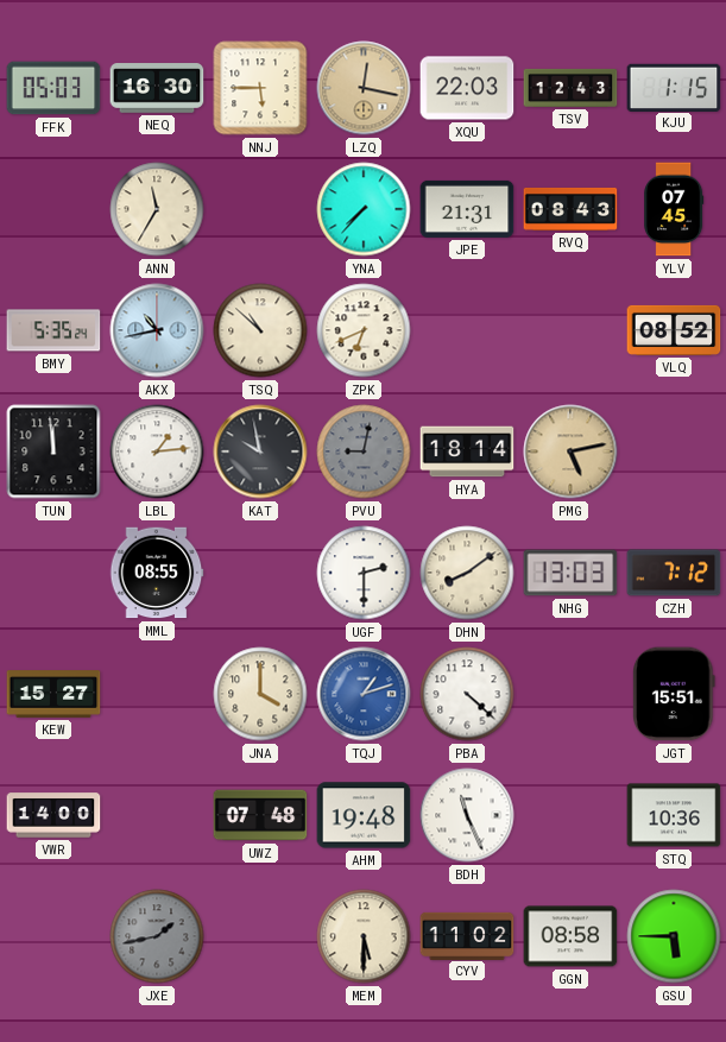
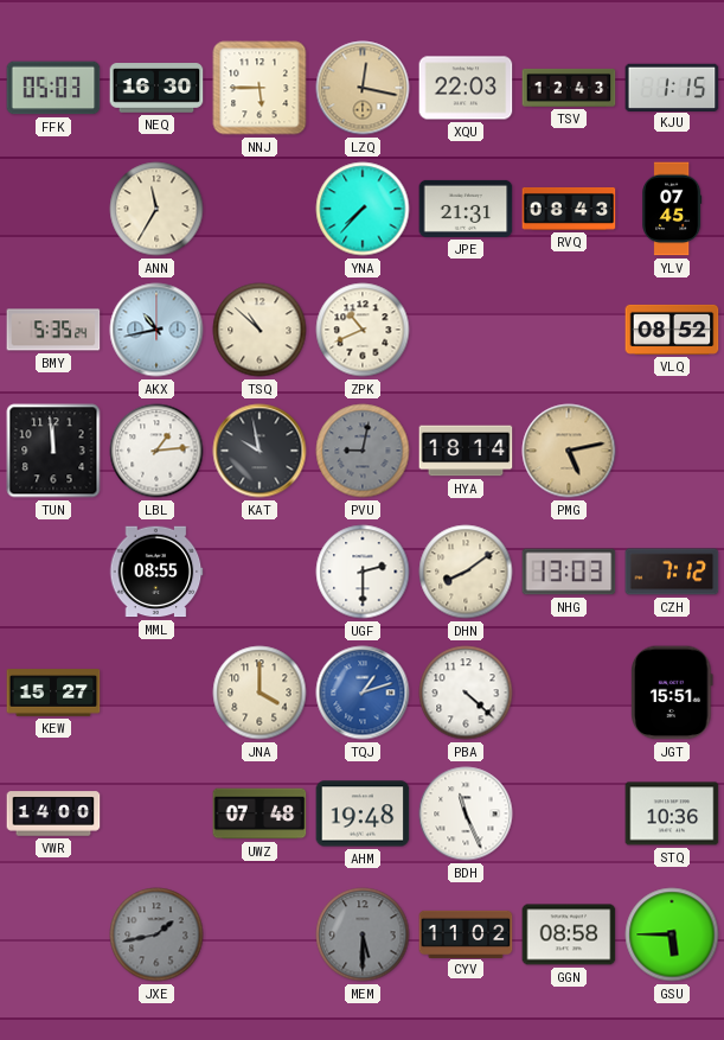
ZPK: 6:41 -> 10:41 (363, 330)
MEM dial: cream -> grey (363, 934)
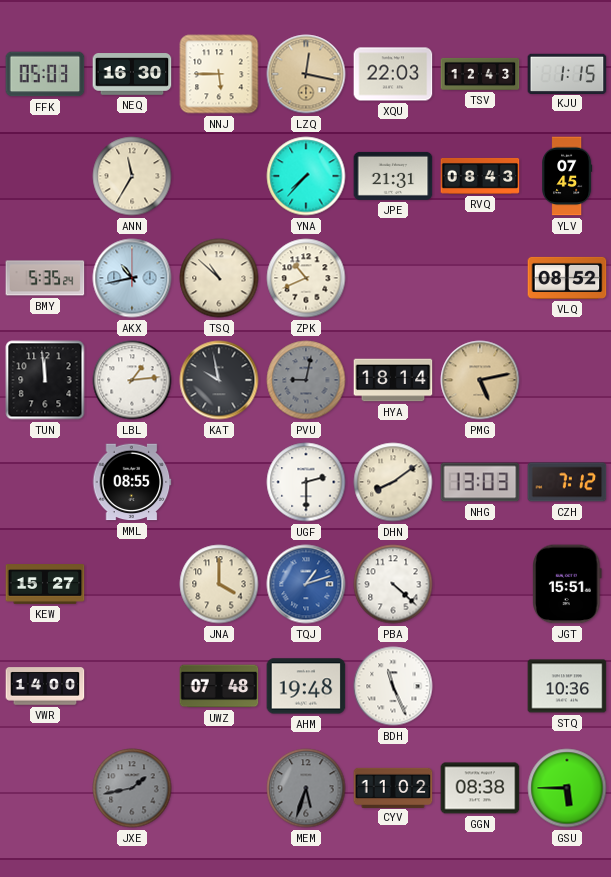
MEM: 5:30 -> 5:33 (306, 788)
GGN: 08:58 -> 08:38 (480, 788)
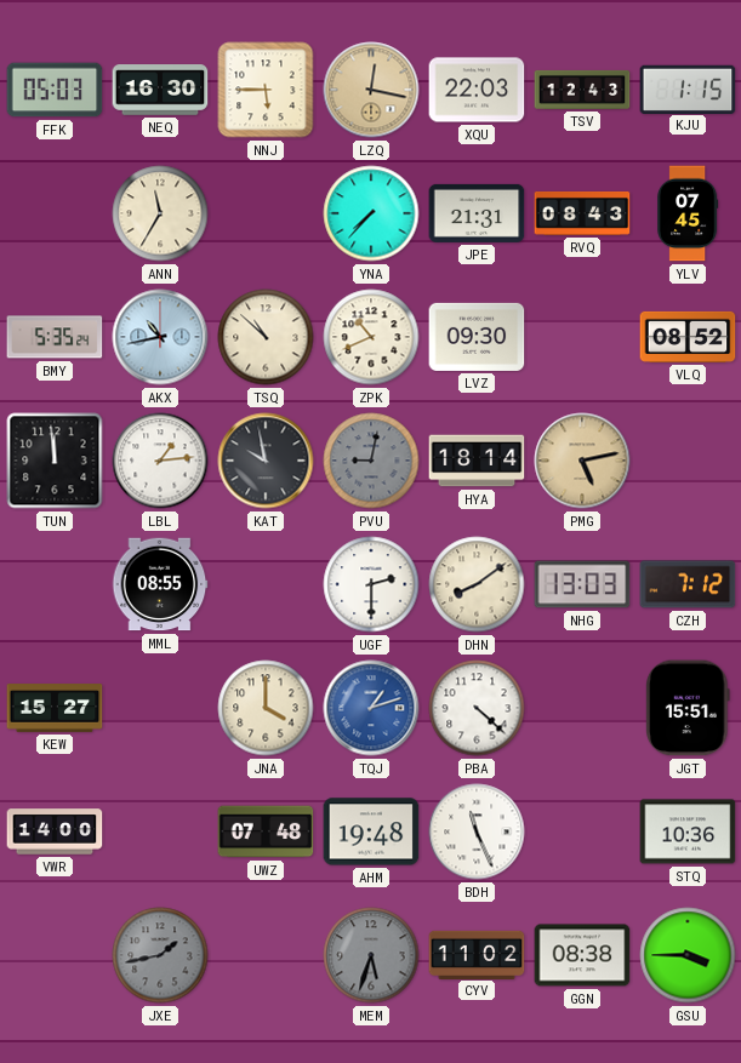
LVZ: none -> 09:30 (477, 337)
GSU: 5:45 -> 3:45 (688, 955)
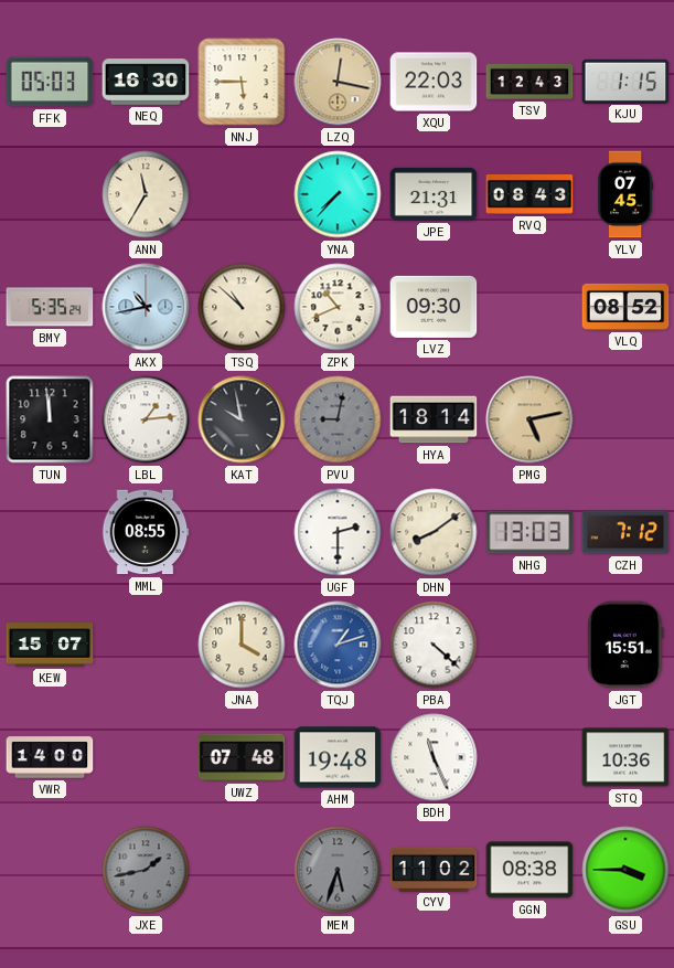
KEW: 15:27 -> 15:07 (50, 645)
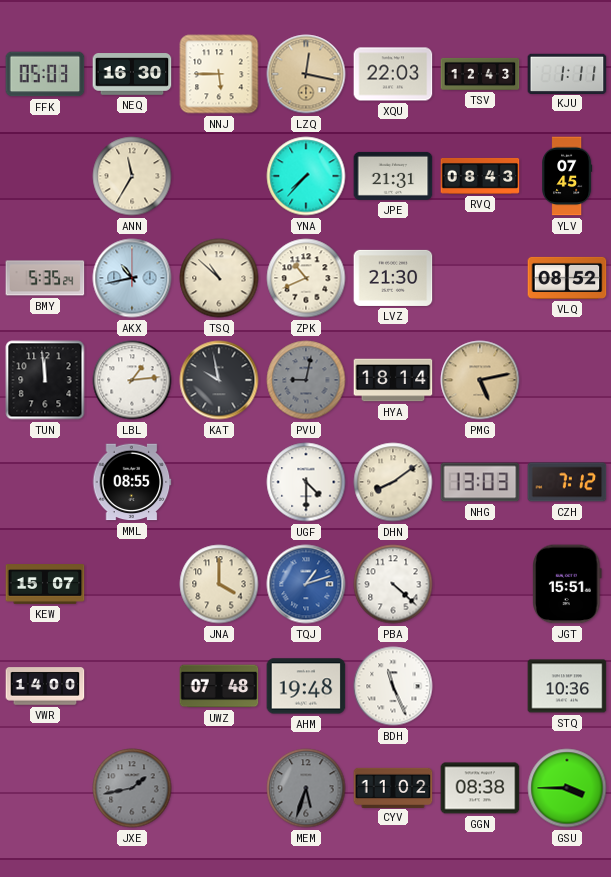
KJU: 1:15 -> 1:11 (567, 73)
LVZ: 09:30 -> 21:30 (393, 278)
UGF: 2:30 -> 4:30 (306, 482)
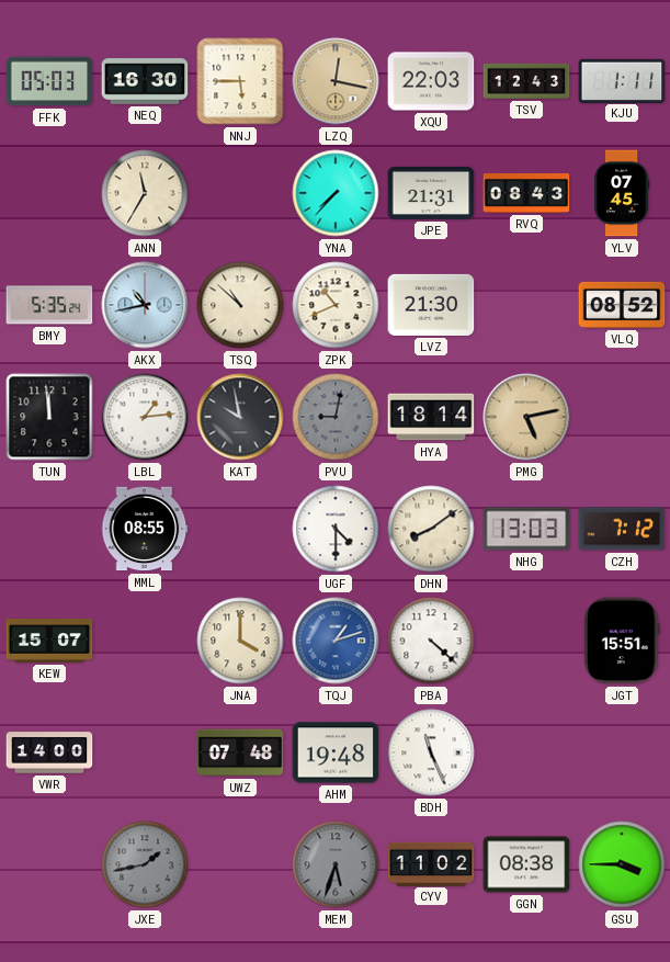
STQ: 10:36 -> none (567, 686)
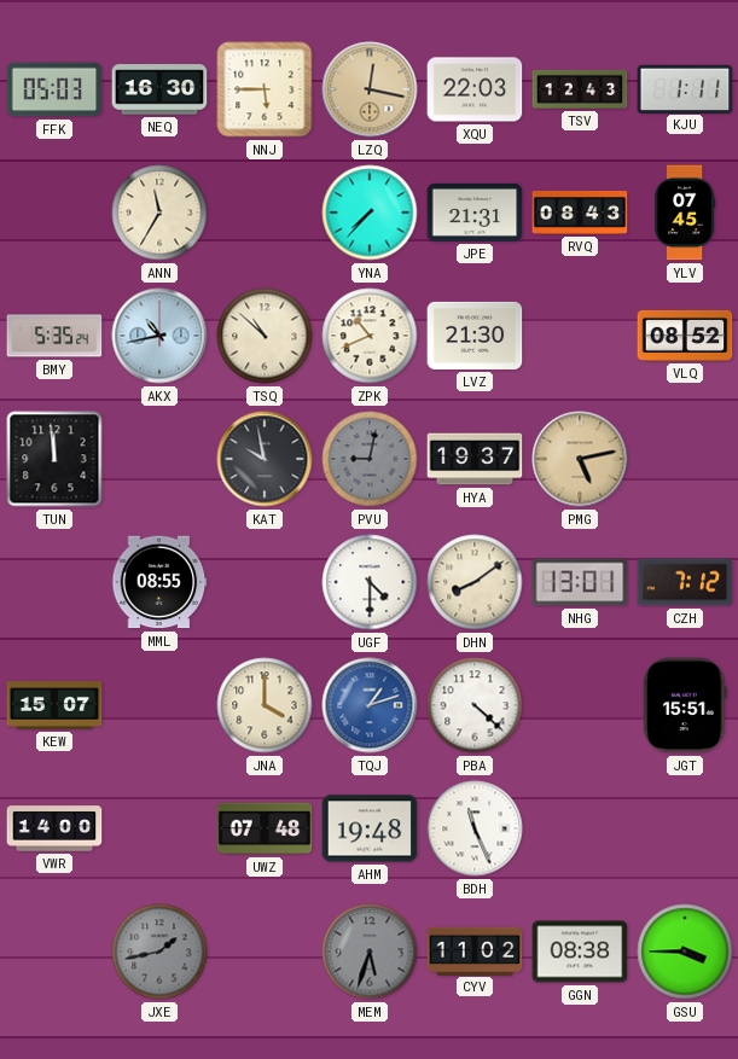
LBL: 1:14 -> none (145, 417)
HYA: 18:14 -> 19:37 (475, 459)
NHG: 13:03 -> 13:01 (580, 582)
